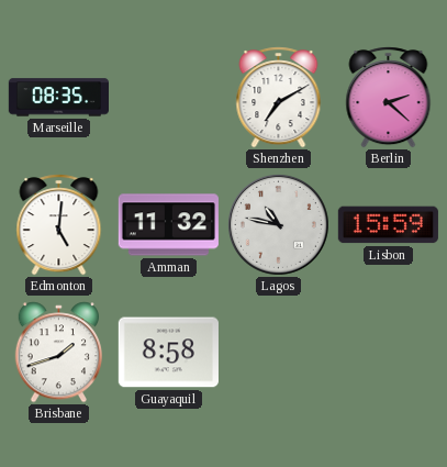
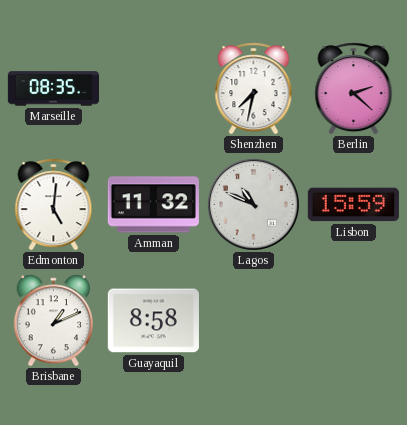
Shenzhen: 7:10 -> 7:32 (254, 89)
Lagos: 10:47 -> 10:49 (253, 204)
Brisbane: 1:42 -> 1:11 (53, 321)
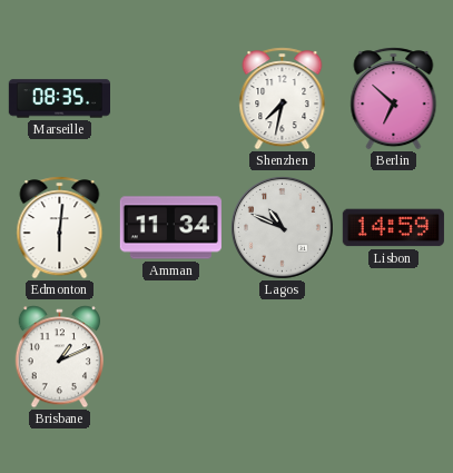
Berlin: 2:22 -> 6:52 (394, 99)
Edmonton: 5:01 -> 6:01 (60, 228)
Amman: 11:32 -> 11:34 (170, 228)
Lisbon: 15:59 -> 14:59 (393, 228)
Guayaquil: 8:58 -> none (153, 321)
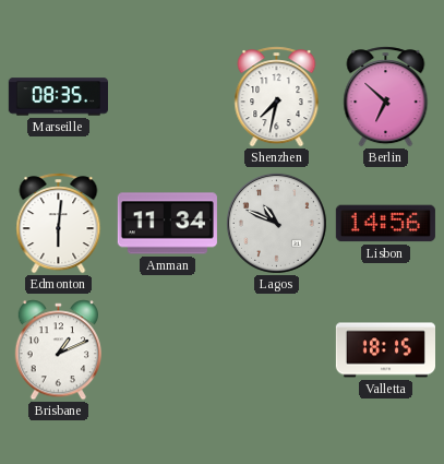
Lisbon: 14:59 -> 14:56 (385, 224)
Valletta: none -> 18:15 (385, 350)
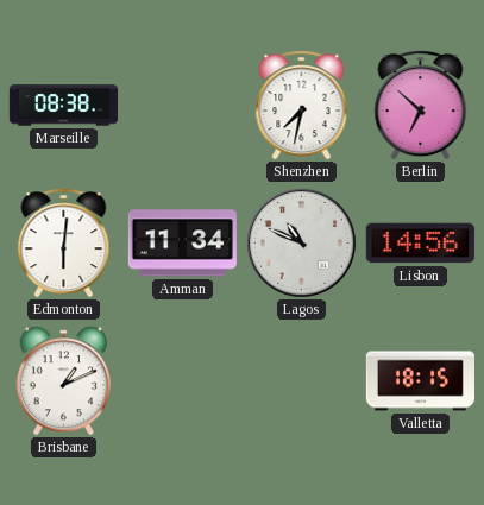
Marseille: 08:35 -> 08:38 (63, 106)
